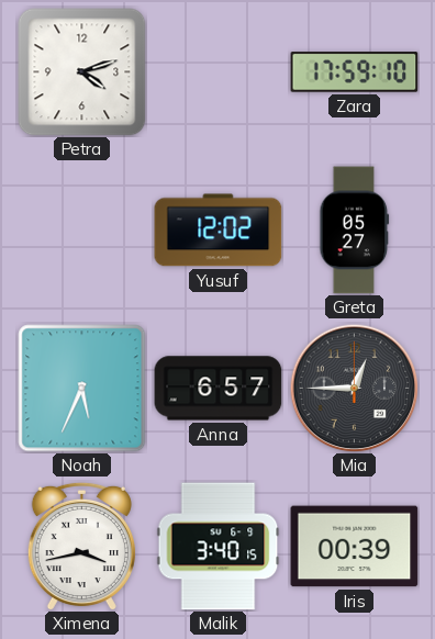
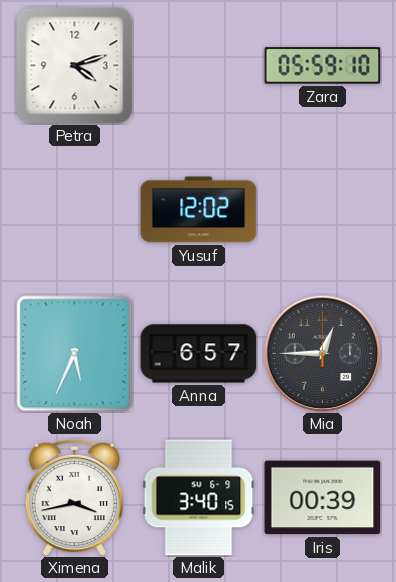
Zara: 17:59 -> 05:59 (323, 66)
Greta: 05:27 -> none (355, 231)
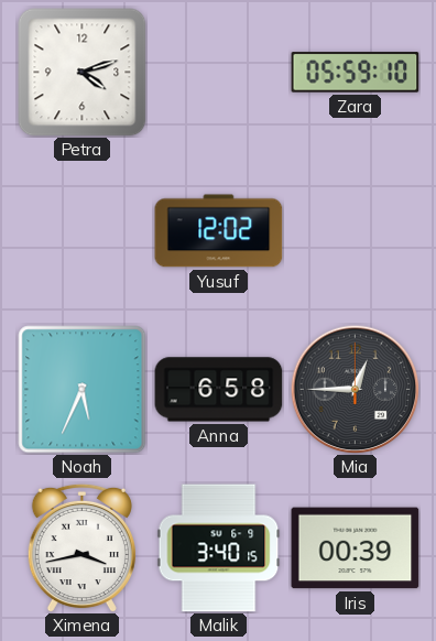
Anna: 6:57 -> 6:58 (219, 390)
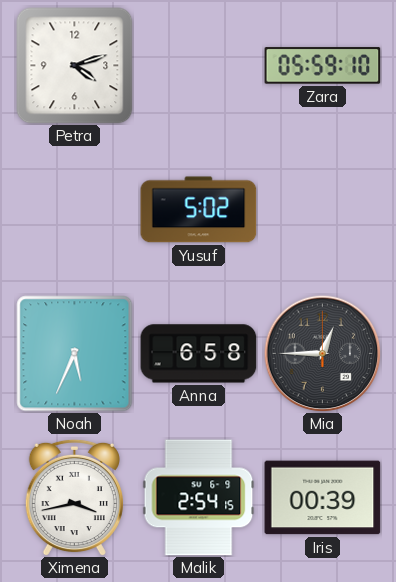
Yusuf: 12:02 -> 5:02 (199, 210)
Malik: 3:40 -> 2:54 (199, 498)
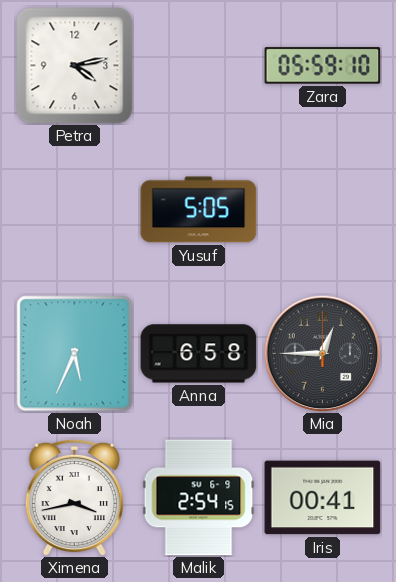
Petra: 4:12 -> 4:13 (75, 66)
Yusuf: 5:02 -> 5:05 (199, 210)
Iris: 00:39 -> 00:41 (323, 498)
